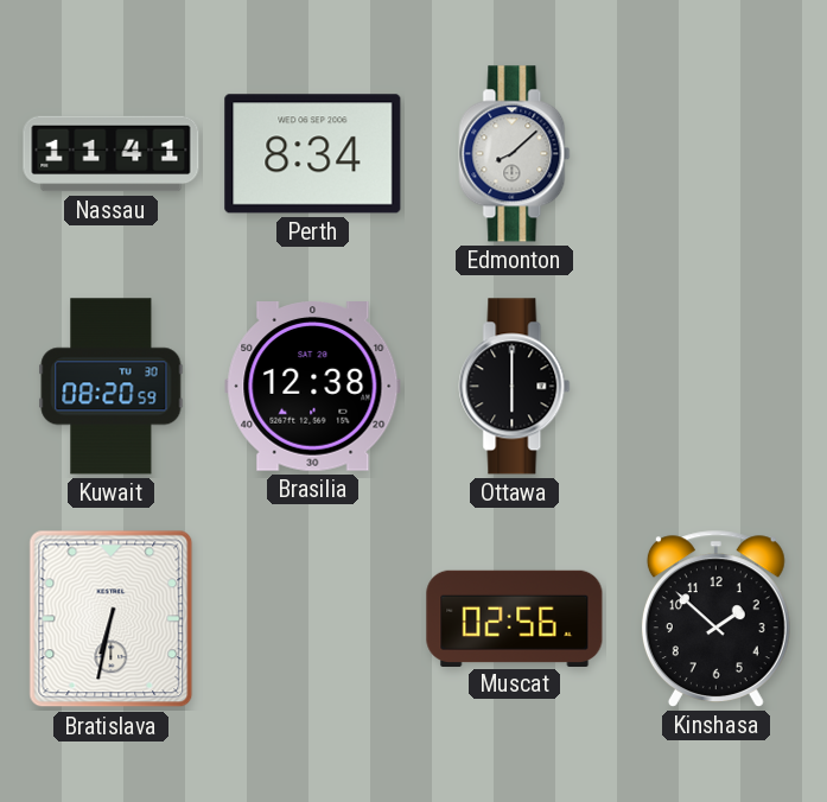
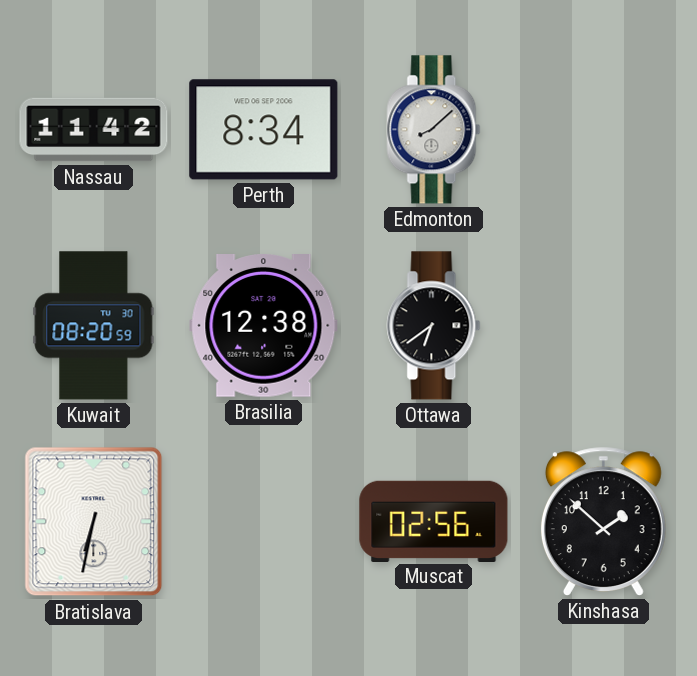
Nassau: 11:41 -> 11:42 (94, 130)
Ottawa: 6:00 -> 6:39 (434, 326)
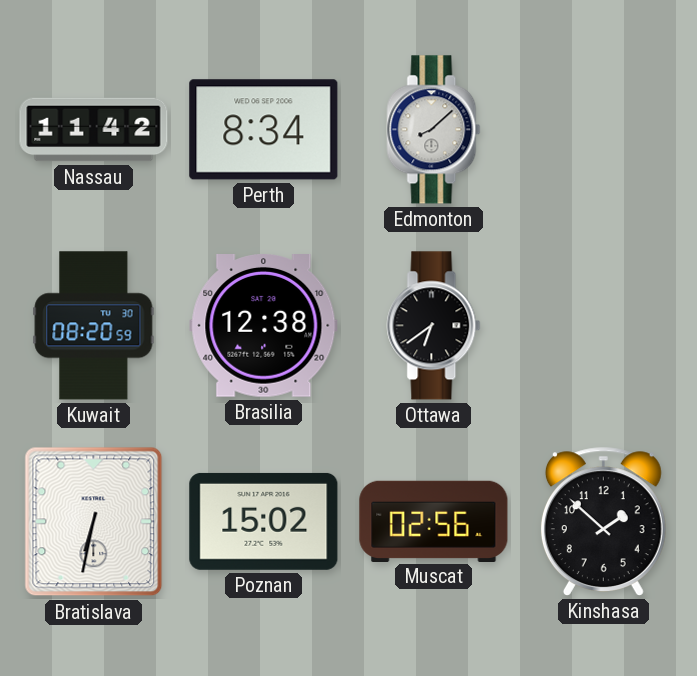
Poznan: none -> 15:02 (264, 521)
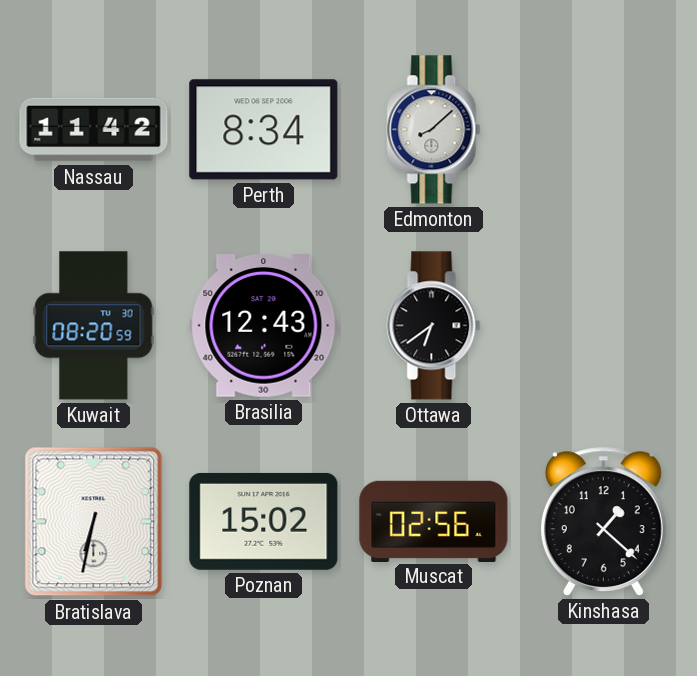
Brasilia: 12:38 -> 12:43 (264, 326)
Kinshasa: 1:52 -> 1:22 (603, 521)
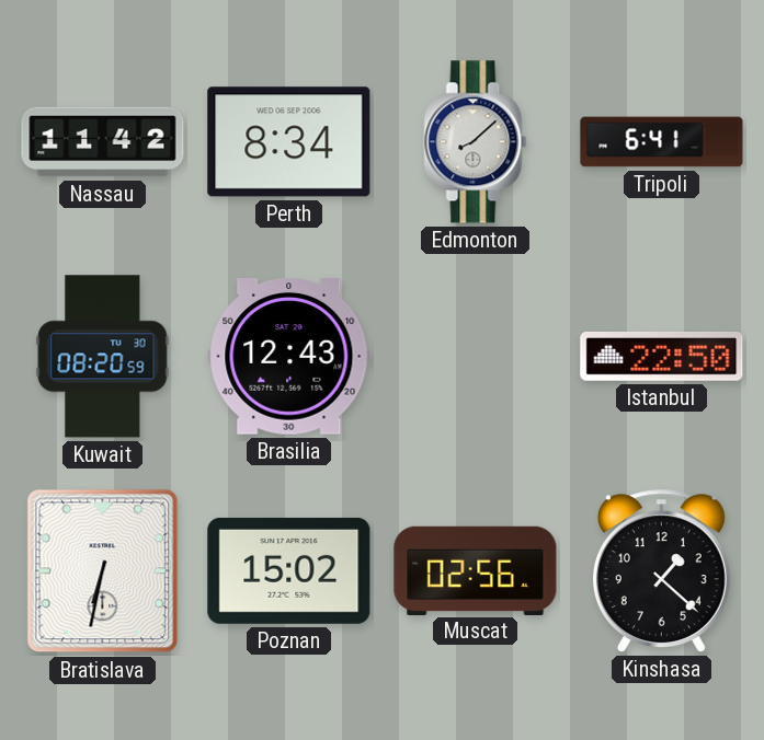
Tripoli: none -> 6:41 (662, 142)
Ottawa: 6:39 -> none (434, 326)
Istanbul: none -> 22:50 (662, 357)
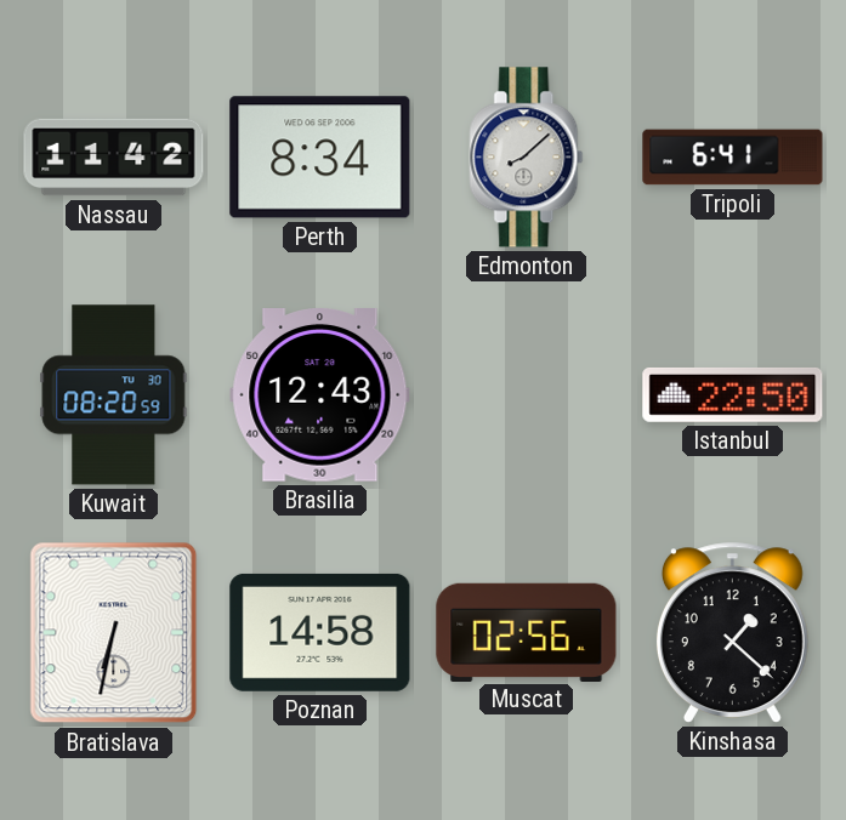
Poznan: 15:02 -> 14:58 (320, 632)
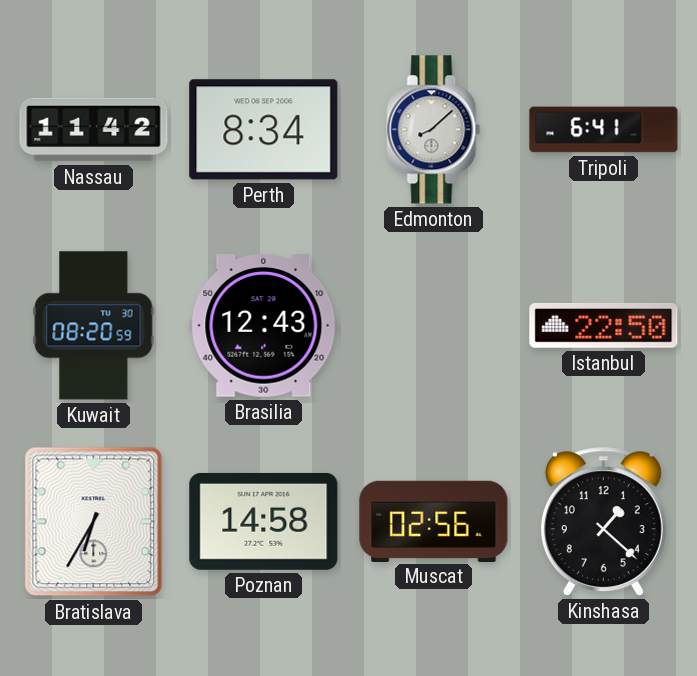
Bratislava: 6:32 -> 6:35 (94, 522)
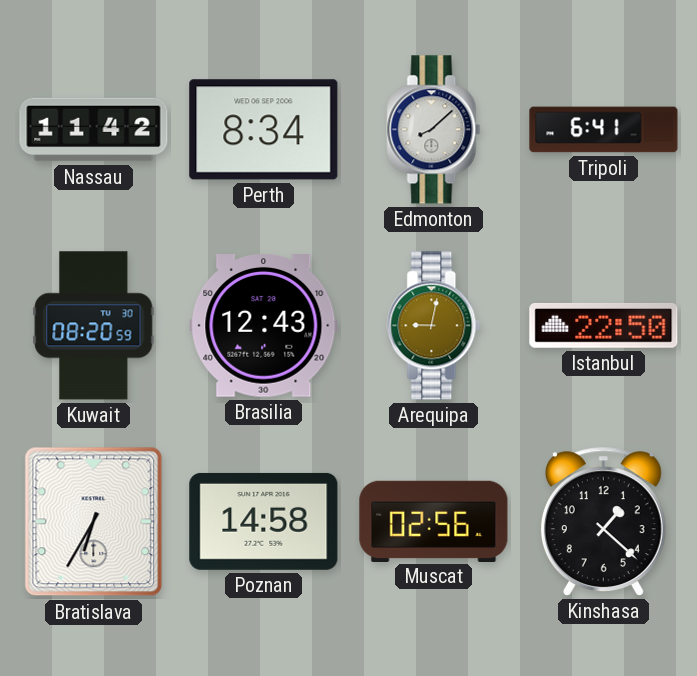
Arequipa: none -> 9:02 (434, 326)
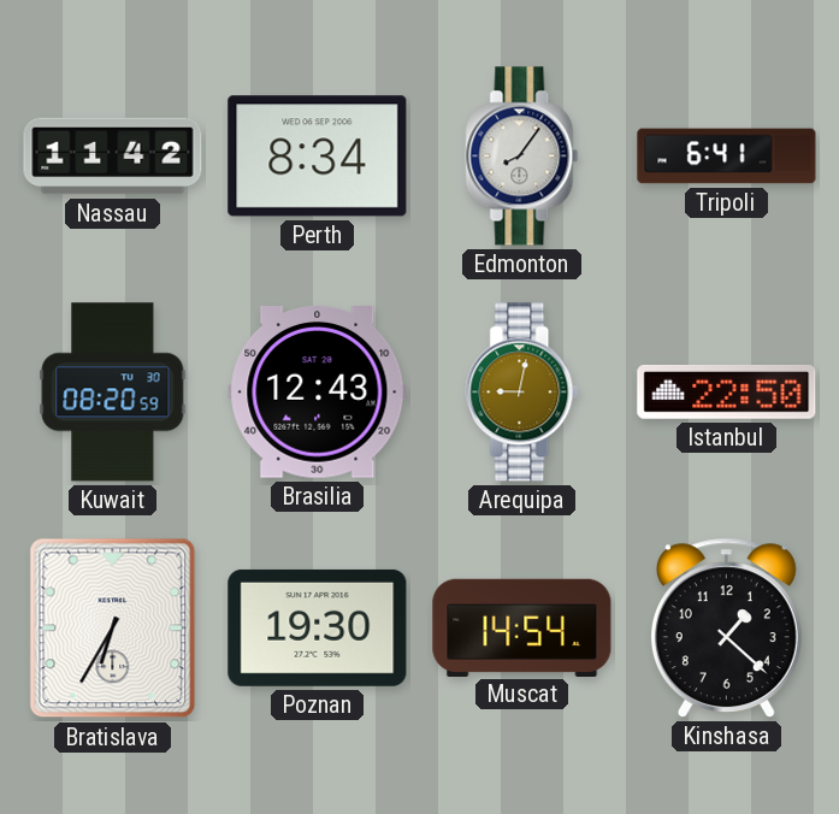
Edmonton: 8:08 -> 8:06 (522, 157)
Poznan: 14:58 -> 19:30 (318, 627)
Muscat: 02:56 -> 14:54 (522, 627)
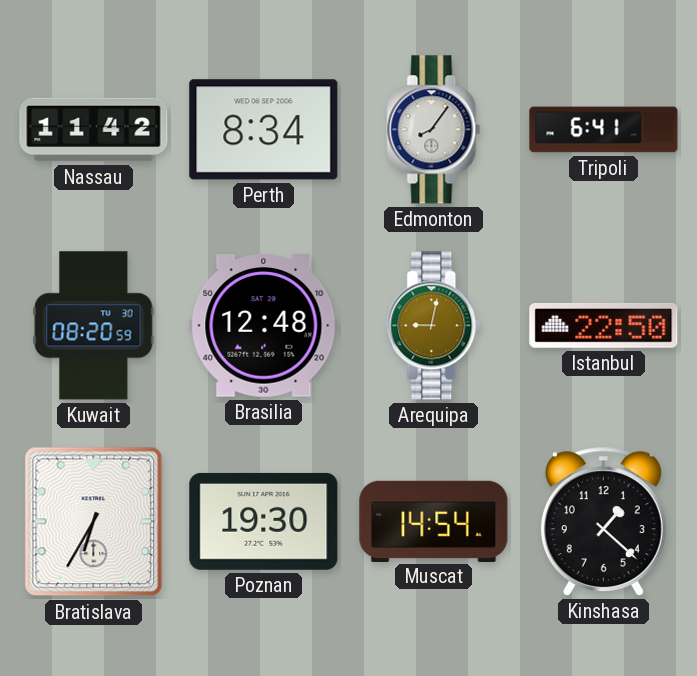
Brasilia: 12:43 -> 12:48 (264, 326)
